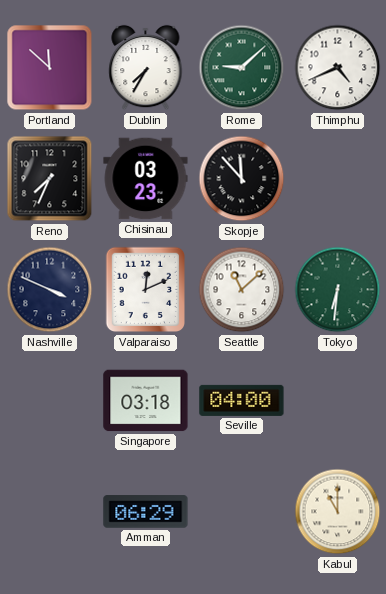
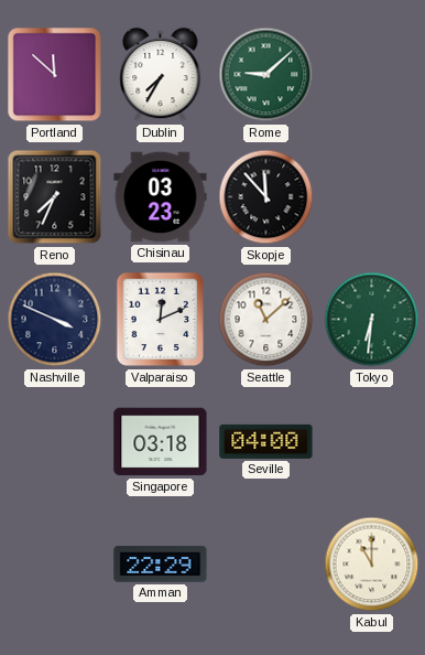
Thimphu: 4:41 -> none (338, 68)
Amman: 06:29 -> 22:29 (161, 565)
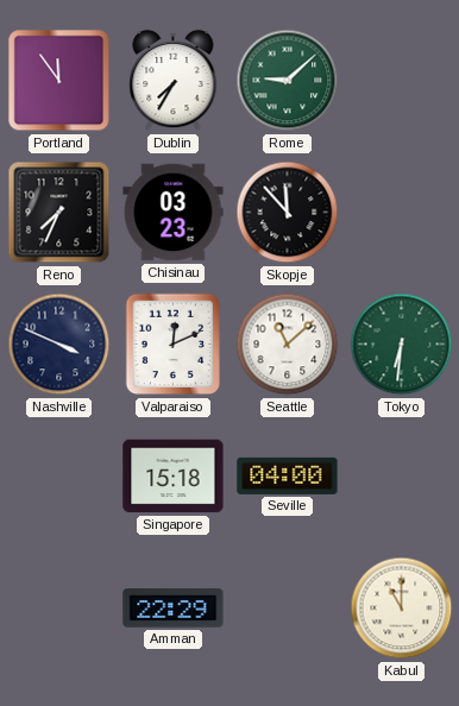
Portland: 11:52 -> 11:54 (59, 81)
Singapore: 03:18 -> 15:18 (174, 477)
